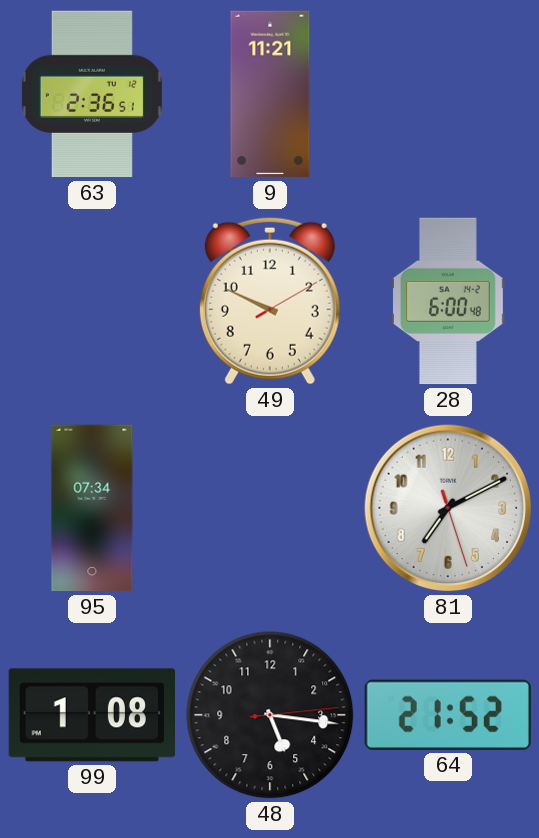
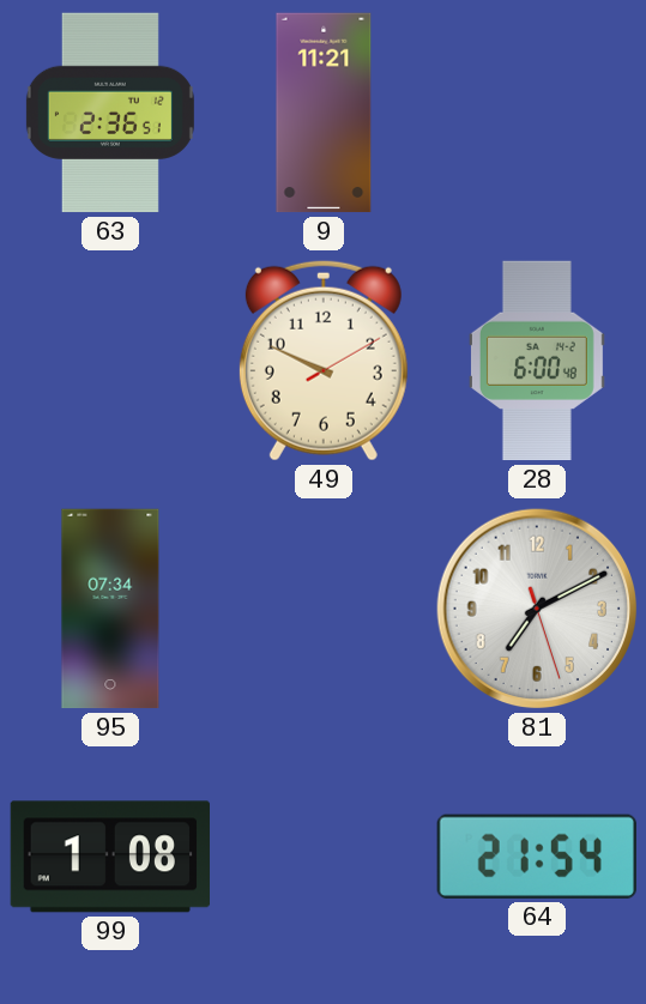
48: 5:16 -> none (270, 715)
64: 21:52 -> 21:54 (537, 857)
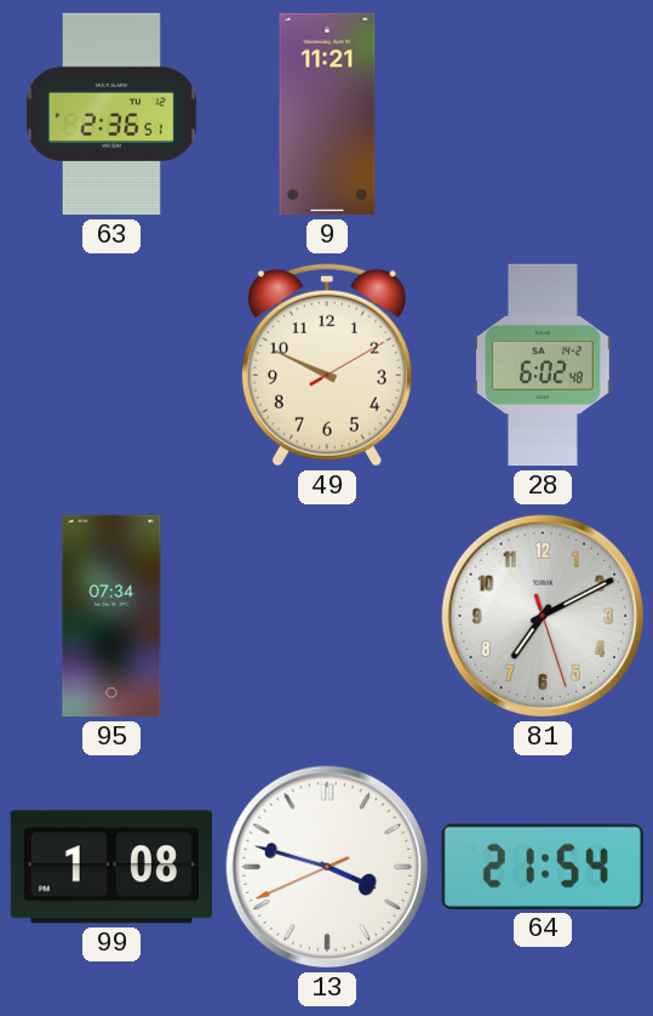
28: 6:00 -> 6:02 (543, 365)
13: none -> 3:47 (327, 867)
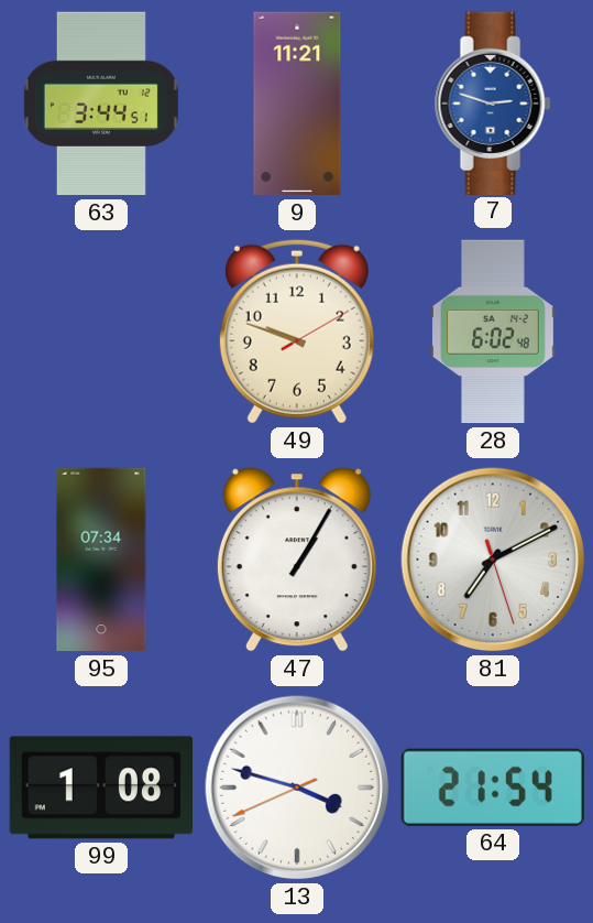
63: 2:36 -> 3:44 (101, 104)
7: none -> 2:48 (493, 102)
49: 9:49 -> 9:48 (297, 332)
47: none -> 1:05 (297, 560)
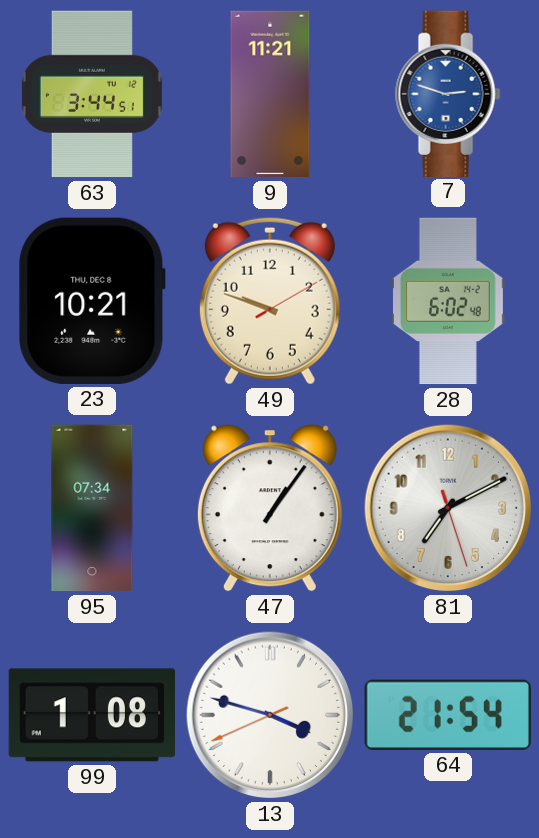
23: none -> 10:21 (92, 301)
47: 1:05 -> 1:06 (270, 508)
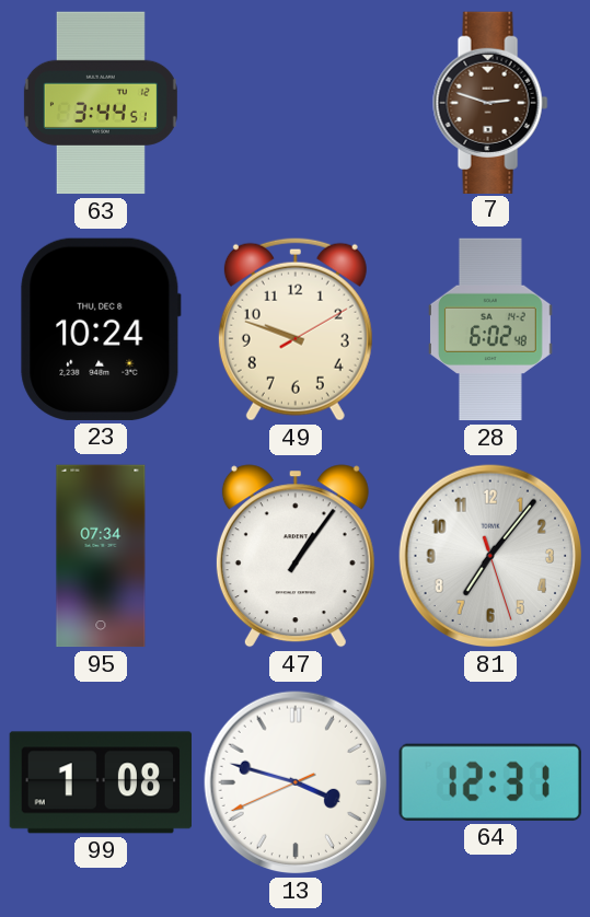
9: 11:21 -> none (270, 94)
7 dial: blue -> brown (490, 102)
23: 10:21 -> 10:24 (101, 329)
81: 7:10 -> 7:06 (490, 556)
64: 21:54 -> 12:31 (490, 782)
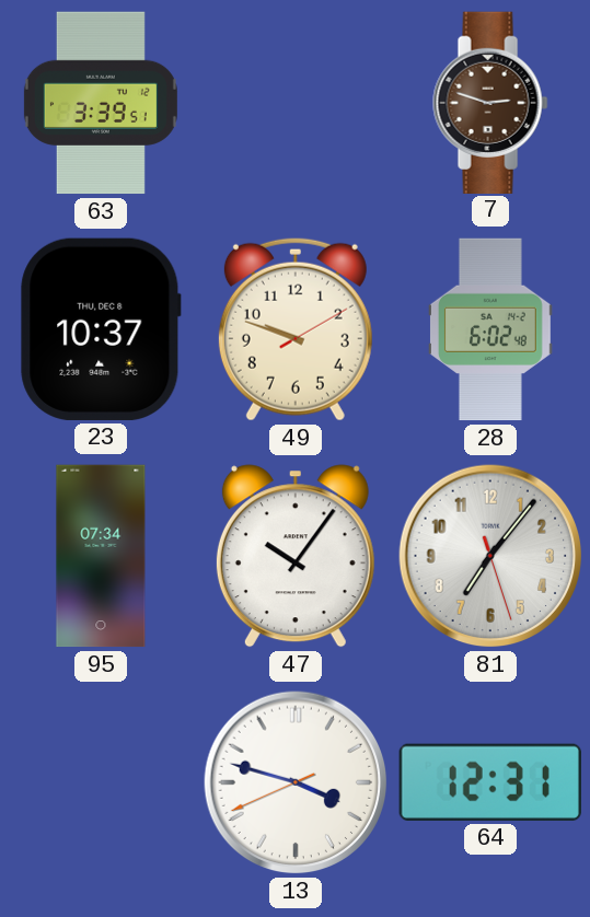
63: 3:44 -> 3:39 (101, 103)
23: 10:24 -> 10:37 (101, 329)
47: 1:06 -> 10:06 (296, 556)
99: 1:08 -> none (100, 782)
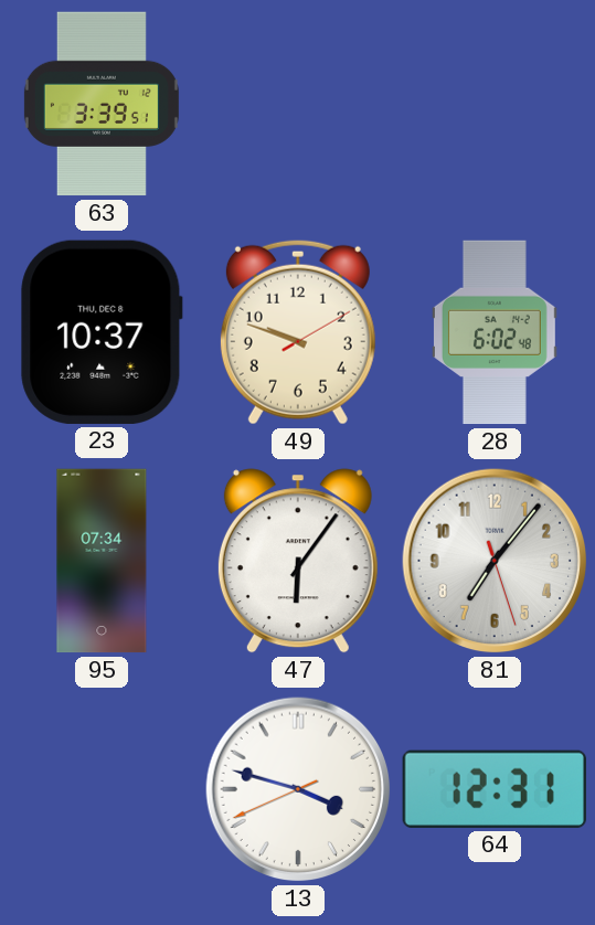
7: 2:48 -> none (490, 102)
47: 10:06 -> 6:06 (298, 561)
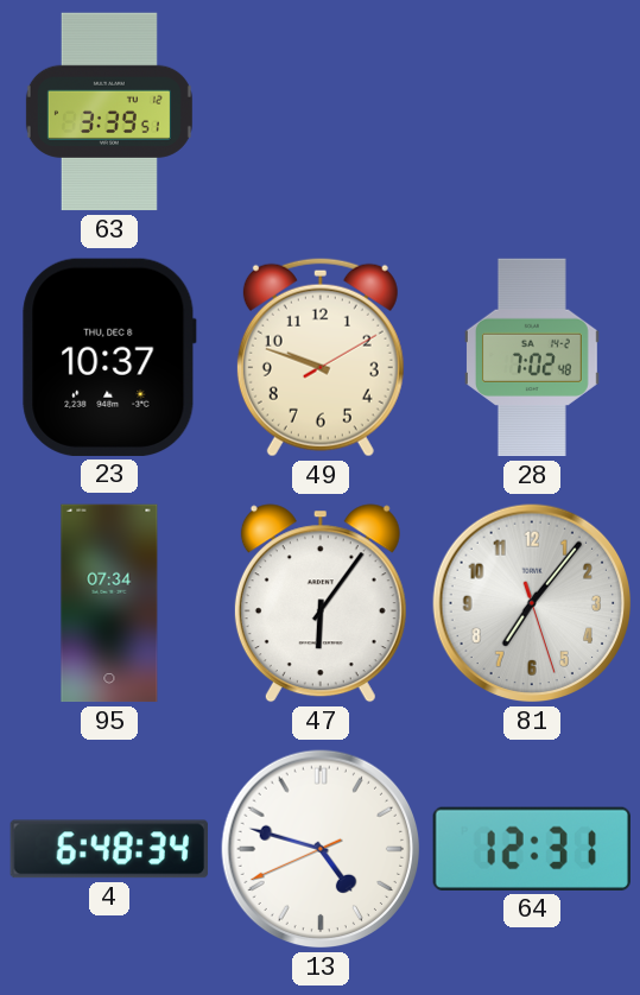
28: 6:02 -> 7:02 (532, 357)
4: none -> 6:48 (109, 849)
13: 3:47 -> 4:47 (321, 849)
